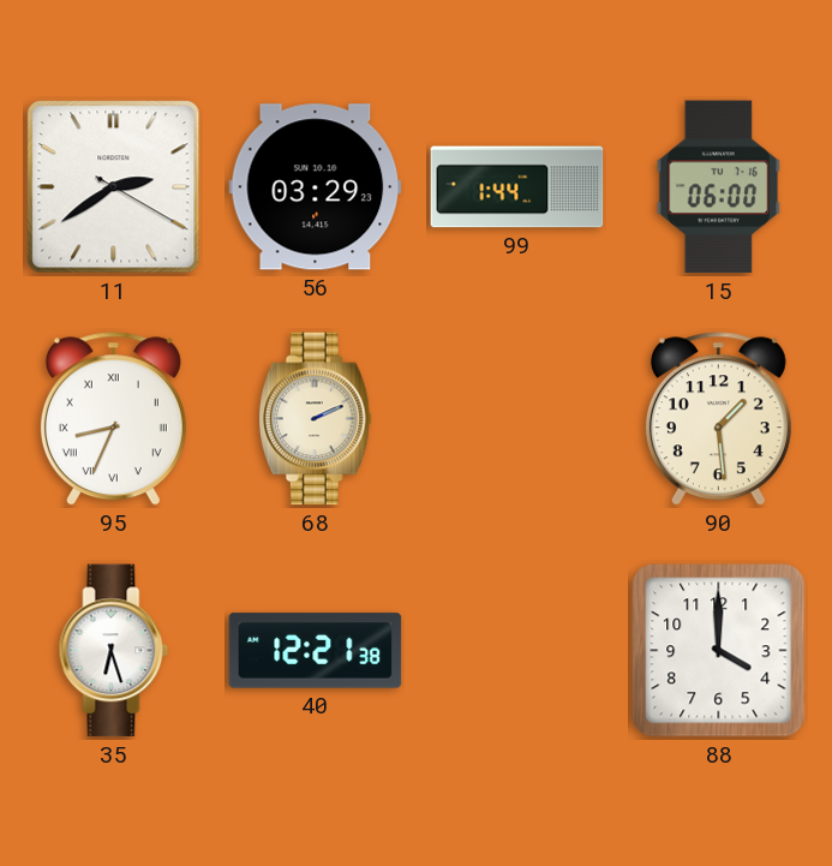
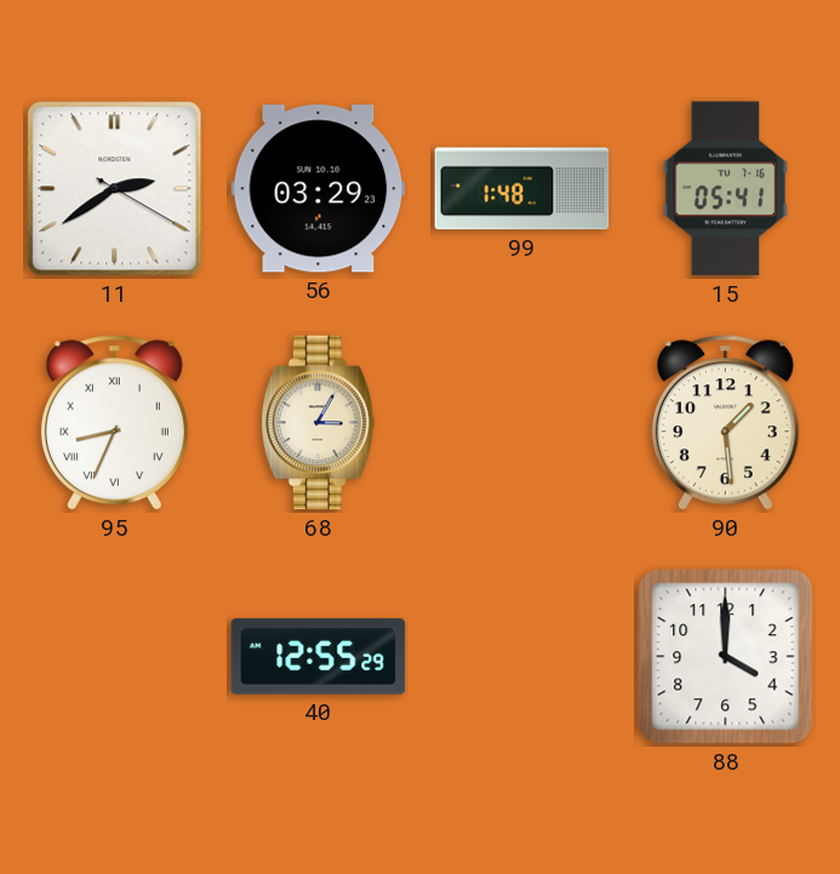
99: 1:44 -> 1:48 (522, 189)
15: 06:00 -> 05:41 (726, 189)
68: 2:11 -> 3:05 (318, 423)
35: 6:27 -> none (114, 651)
40: 12:21 -> 12:55 (319, 657)
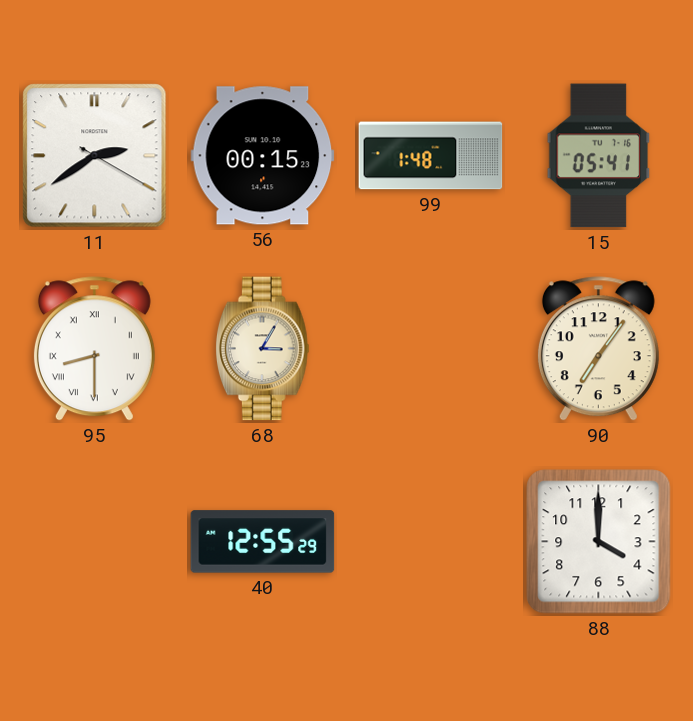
56: 03:29 -> 00:15 (263, 156)
95: 8:34 -> 8:30 (94, 349)
90: 1:29 -> 7:06 (598, 349)
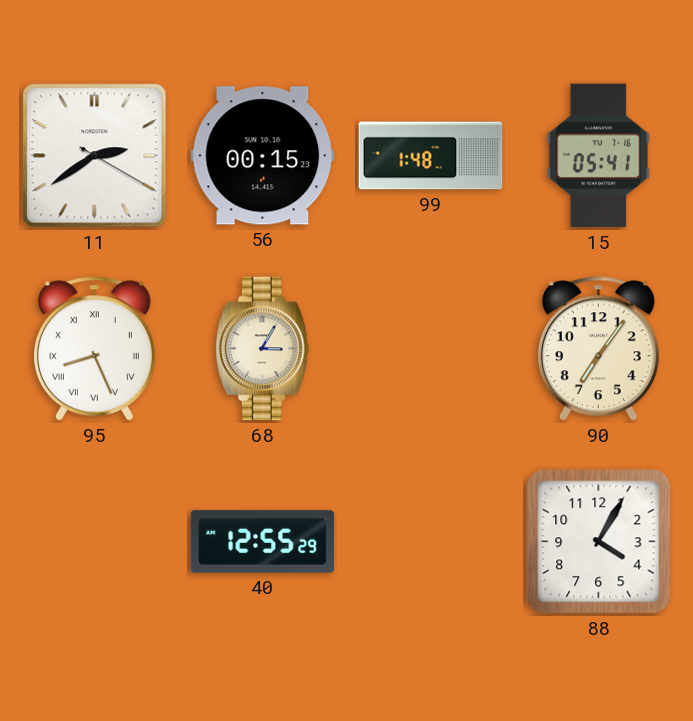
95: 8:30 -> 8:26 (94, 349)
88: 4:00 -> 4:05 (599, 542)
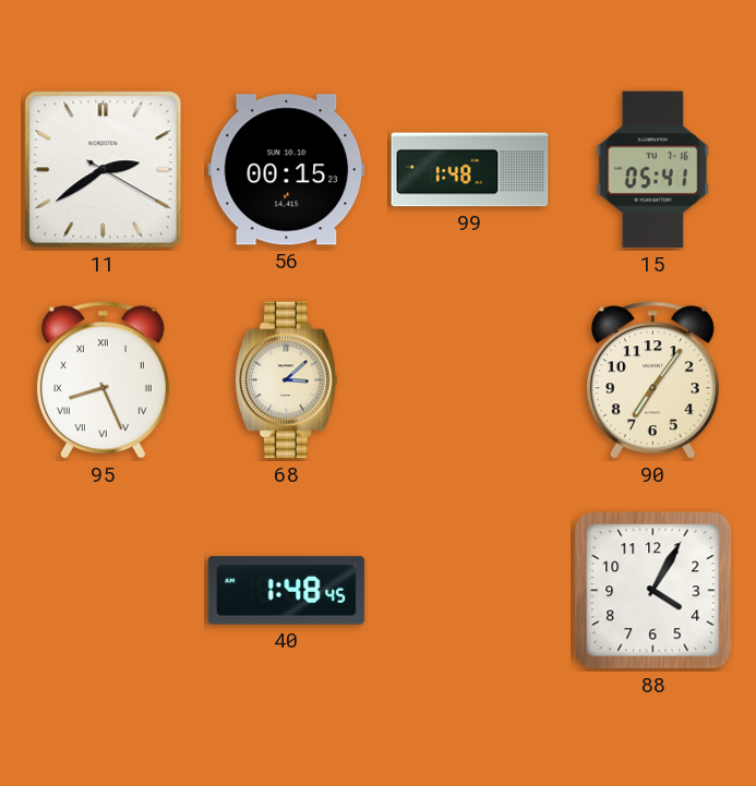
68: 3:05 -> 3:08 (286, 380)
40: 12:55 -> 1:48 (287, 591)
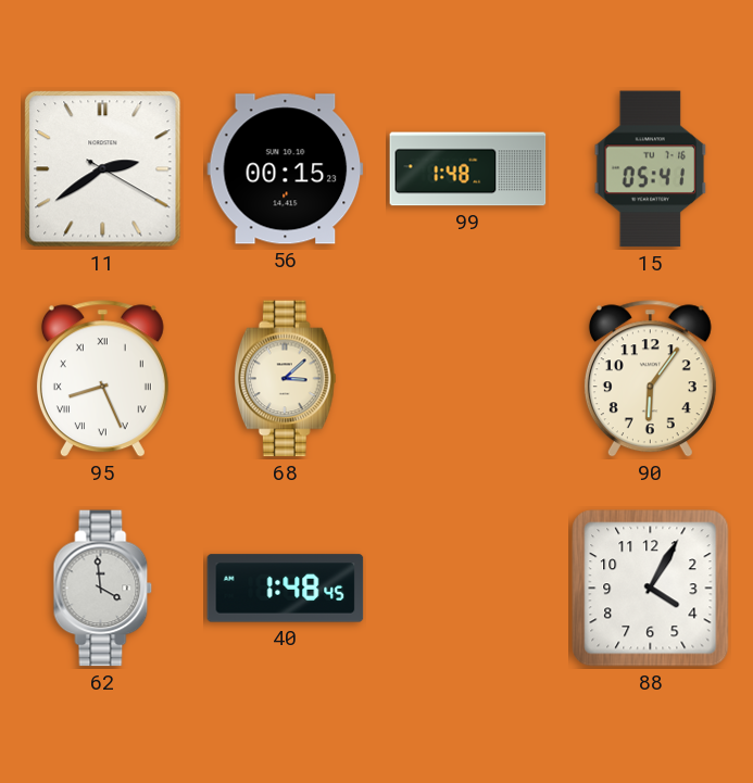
90: 7:06 -> 6:06 (650, 379)
62: none -> 3:59 (103, 589)
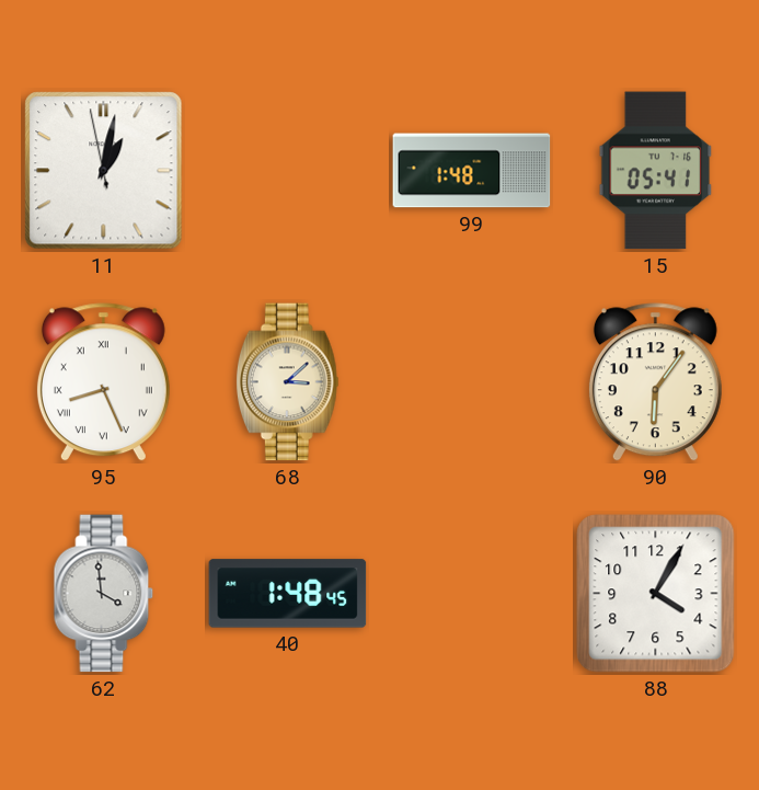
11: 2:39 -> 1:01 (104, 171)
56: 00:15 -> none (286, 169)
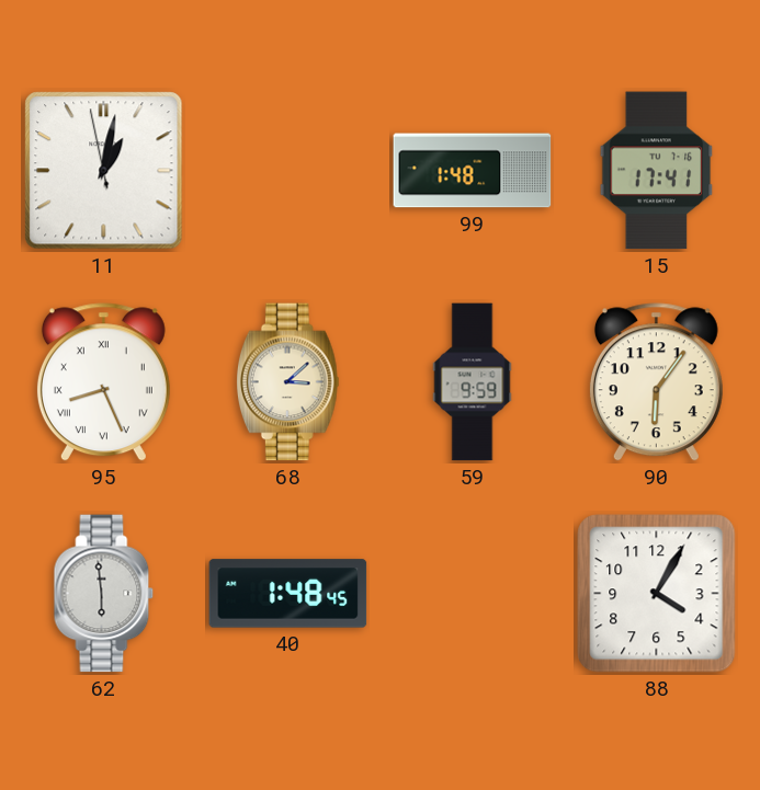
15: 05:41 -> 17:41 (657, 171)
59: none -> 9:59 (473, 382)
62: 3:59 -> 5:59 (104, 594)
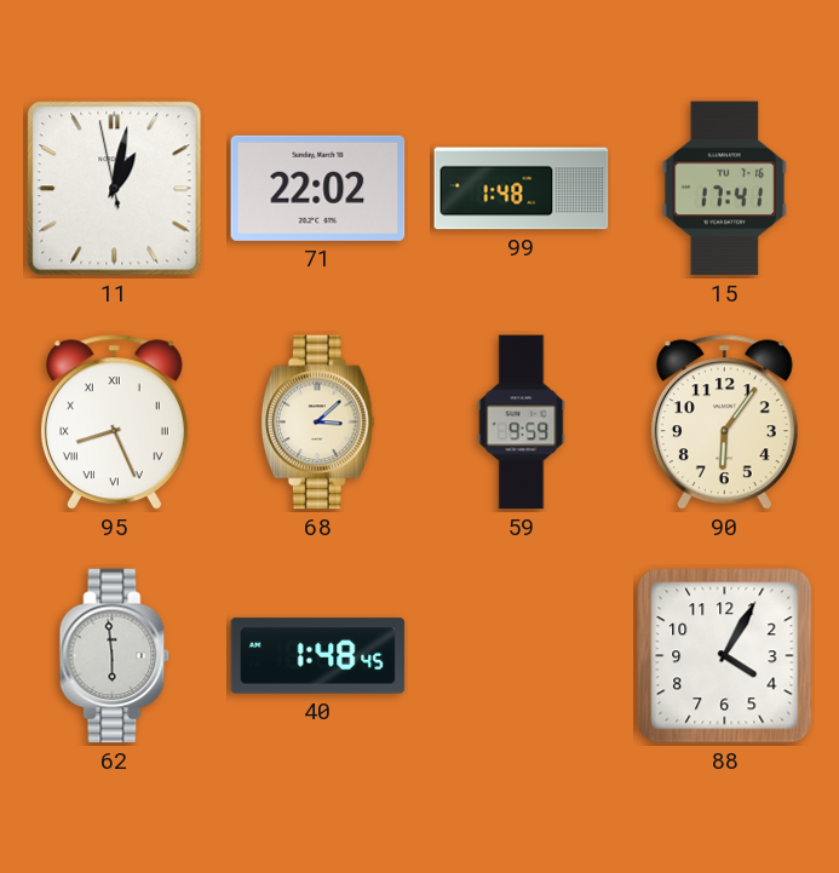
71: none -> 22:02 (318, 188)
